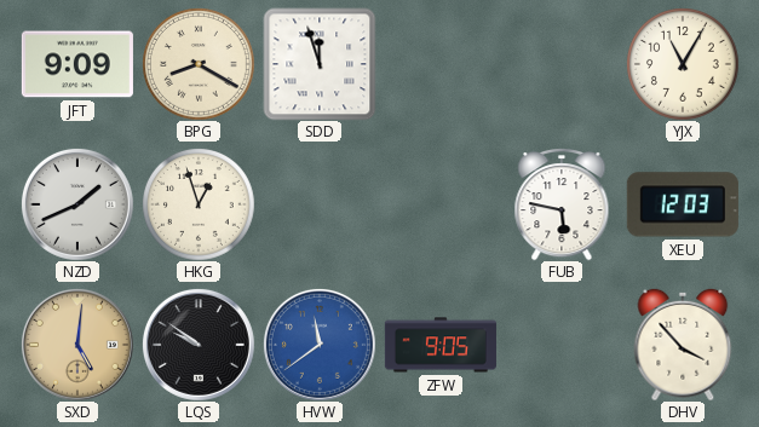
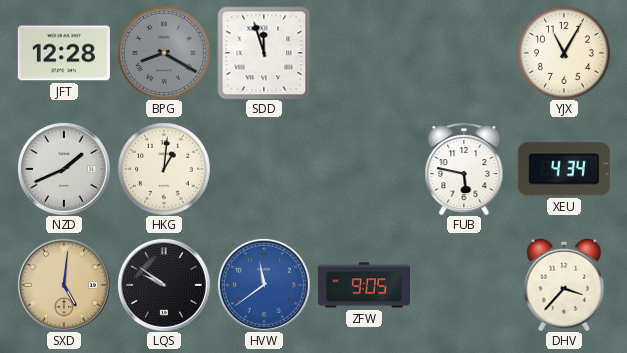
JFT: 9:09 -> 12:28 (64, 53)
BPG dial: cream -> grey (164, 53)
HKG: 12:57 -> 1:01 (164, 169)
XEU: 12:03 -> 4:34 (564, 169)
DHV: 3:53 -> 3:37 (564, 285)
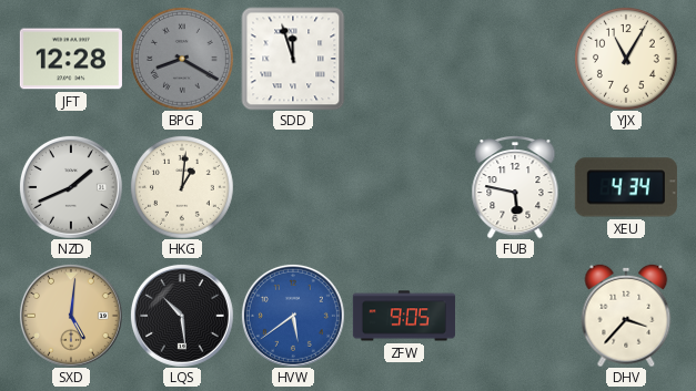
LQS: 9:51 -> 10:29 (182, 316)
HVW: 11:39 -> 5:39 (293, 316)
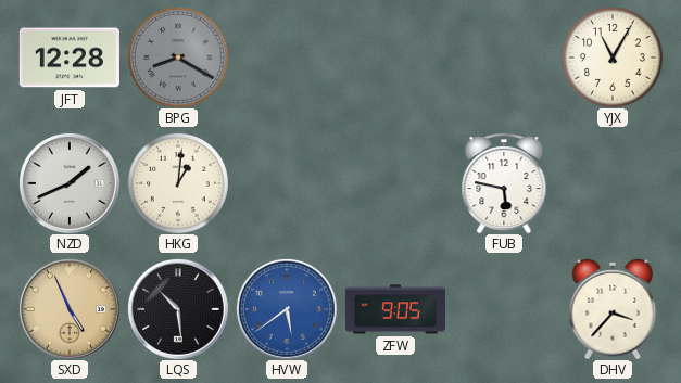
SDD: 11:57 -> none (293, 59)
XEU: 4:34 -> none (626, 187)
SXD: 5:01 -> 4:56 (70, 309)
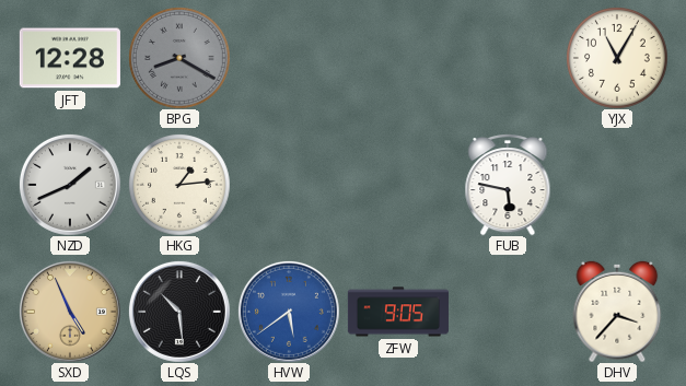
HKG: 1:01 -> 1:14 (179, 185)
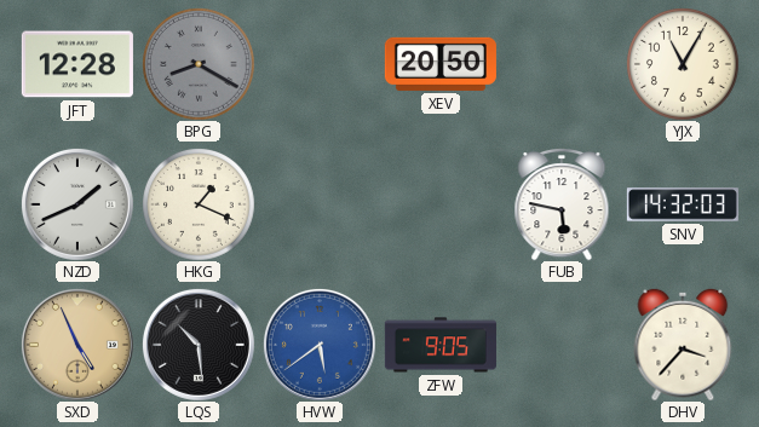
XEV: none -> 20:50 (441, 64)
HKG: 1:14 -> 1:19 (199, 204)
SNV: none -> 14:32 (683, 204)
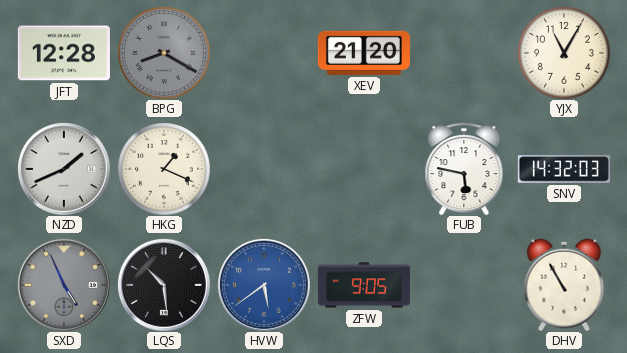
XEV: 20:50 -> 21:20 (364, 53)
SXD dial: champagne -> grey (64, 285)
DHV: 3:37 -> 10:55 (564, 285)
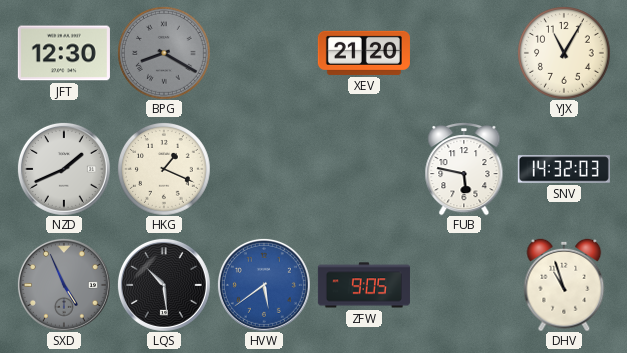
JFT: 12:28 -> 12:30 (64, 53)
DHV: 10:55 -> 10:57 (564, 285)
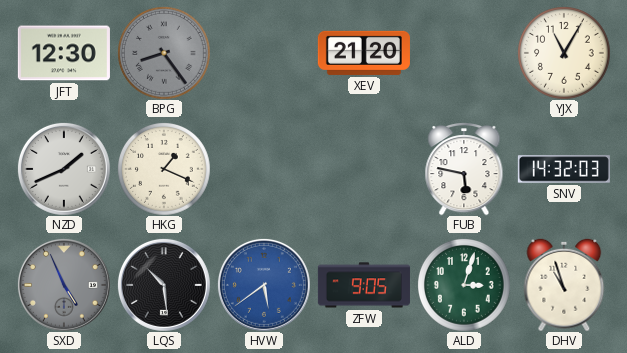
BPG: 8:20 -> 8:24 (164, 53)
ALD: none -> 3:03 (464, 285)
